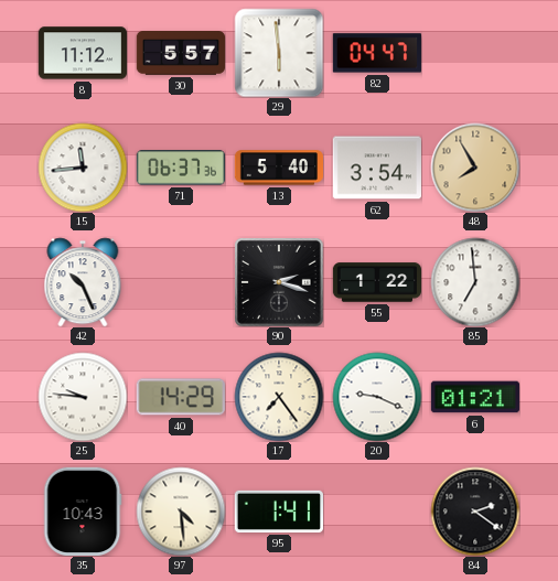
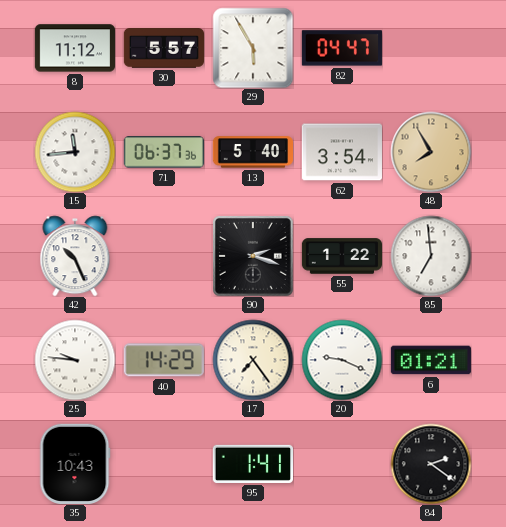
29: 5:59 -> 5:55 (253, 48)
97: 4:29 -> none (181, 512)
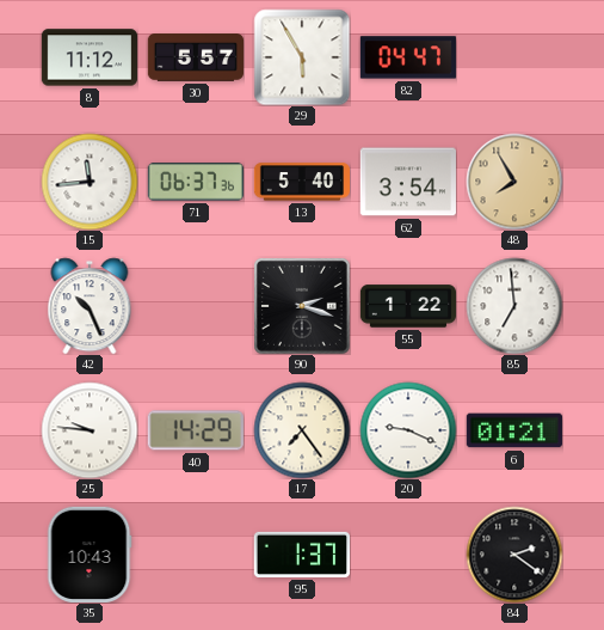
95: 1:41 -> 1:37 (301, 555)
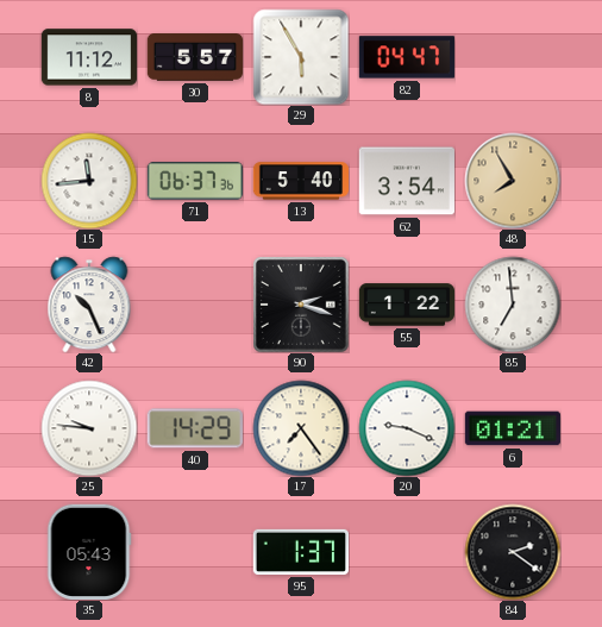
35: 10:43 -> 05:43 (89, 551)
